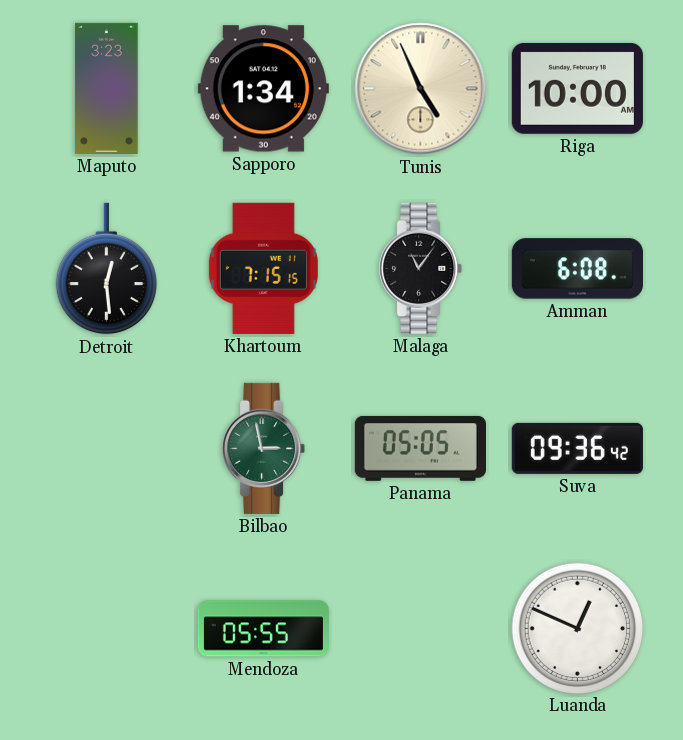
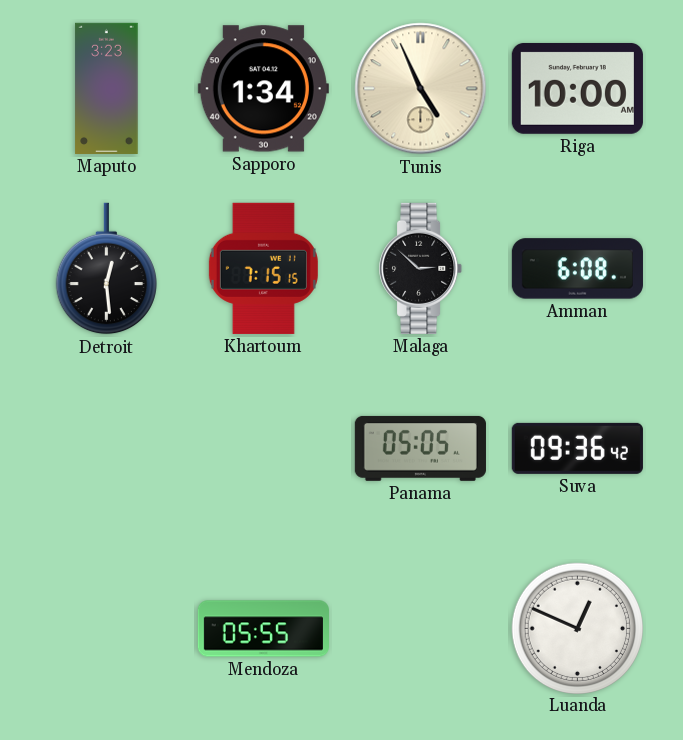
Malaga: 11:06 -> 2:52 (421, 268)
Bilbao: 2:58 -> none (264, 448)
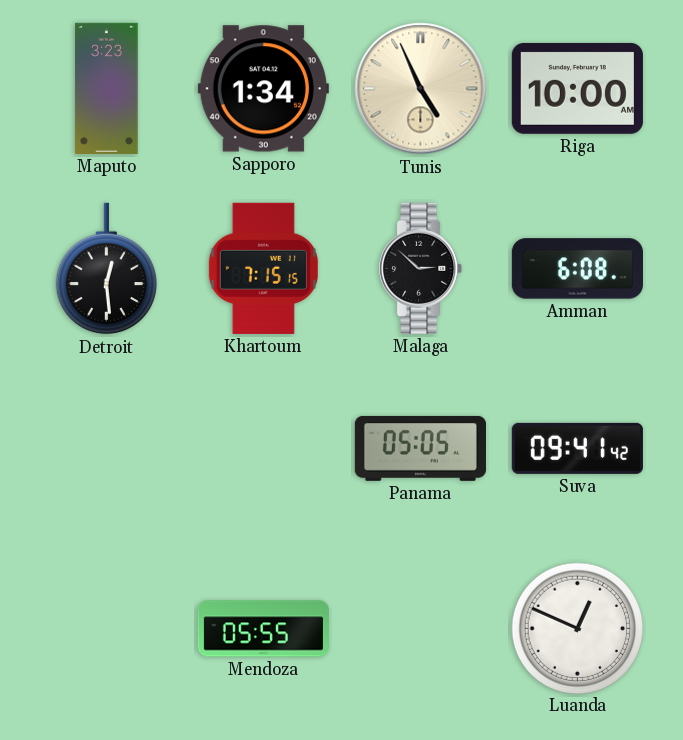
Suva: 09:36 -> 09:41 (577, 448)
